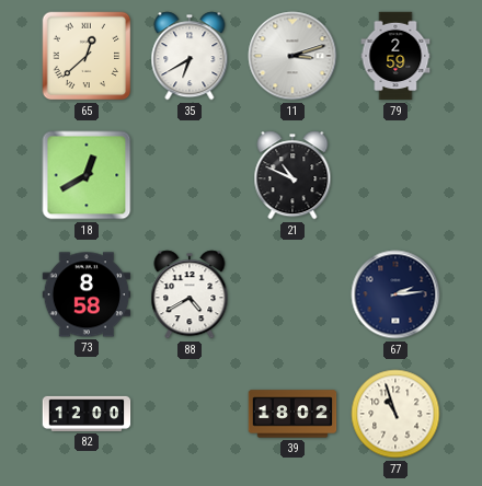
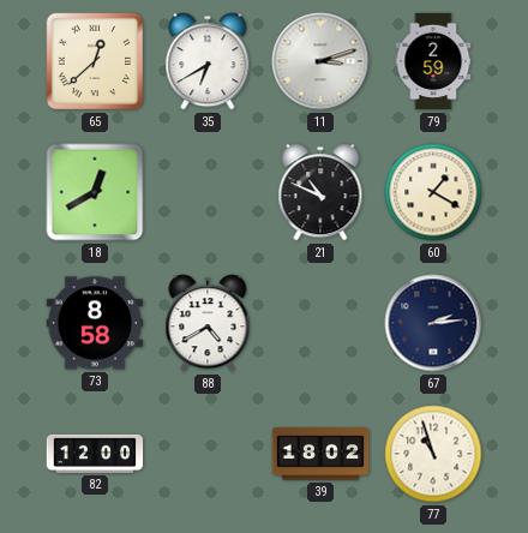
60: none -> 1:20 (433, 192)
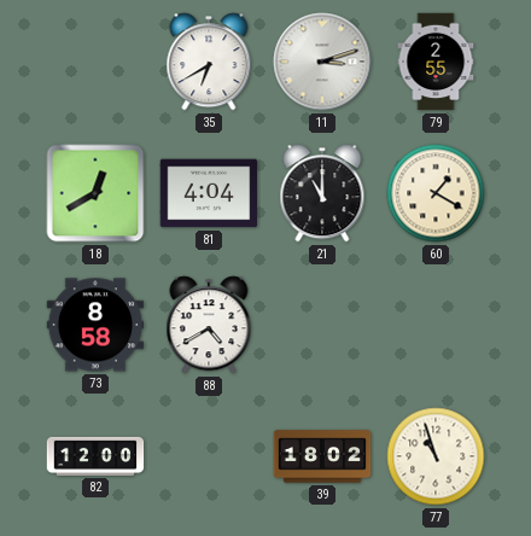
65: 12:38 -> none (95, 61)
79: 2:59 -> 2:55 (436, 62)
81: none -> 4:04 (209, 193)
21: 10:49 -> 11:00 (322, 193)
67: 2:14 -> none (433, 323)
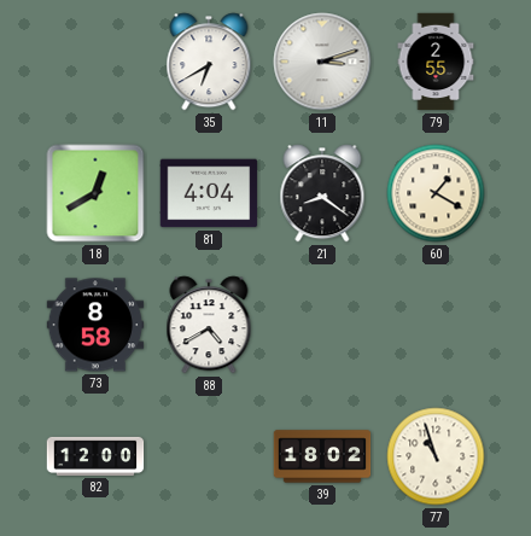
21: 11:00 -> 8:21 (322, 193)
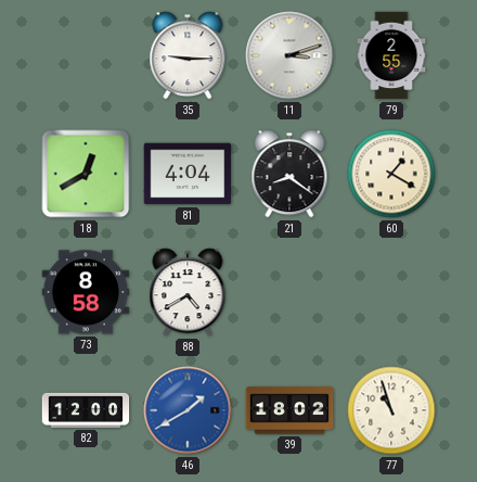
35: 6:40 -> 9:15 (188, 55)
46: none -> 1:40 (188, 410)
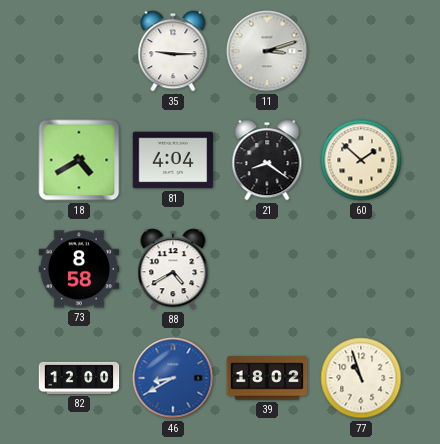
79: 2:55 -> none (391, 55)
18: 12:40 -> 4:40 (79, 160)
60: 1:20 -> 1:52 (361, 160)
46: 1:40 -> 8:40 (173, 378)
